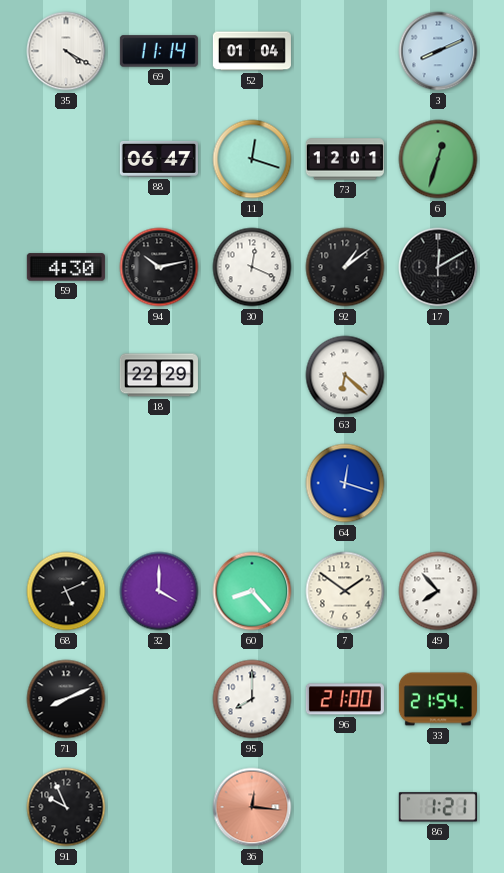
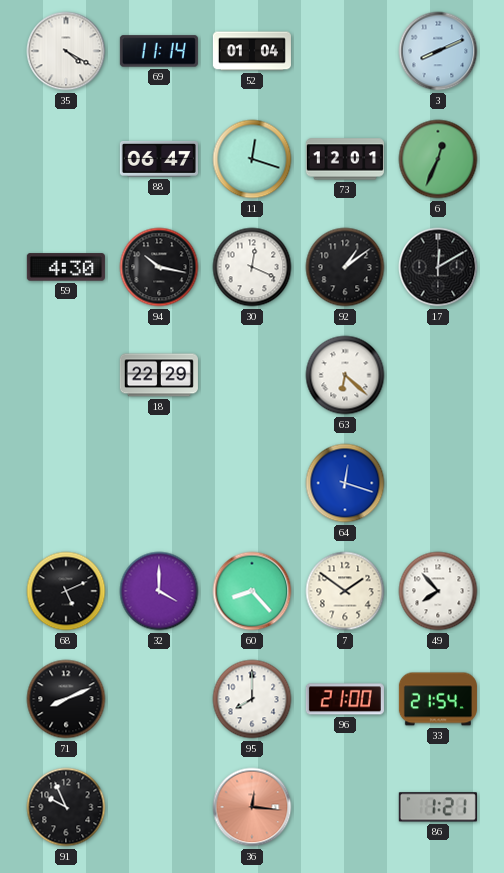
6: 12:33 -> 12:34 (438, 159)
94: 10:13 -> 10:17 (159, 267)
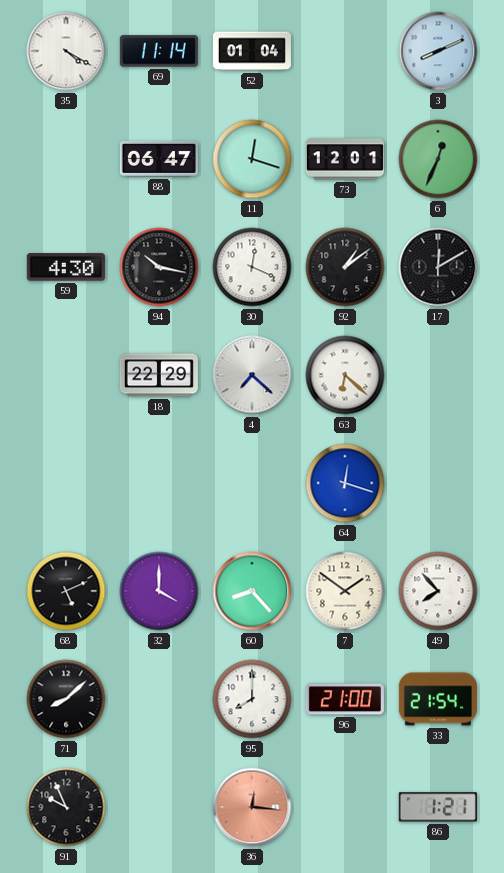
4: none -> 7:22 (252, 375)
71: 8:11 -> 8:08 (66, 699)
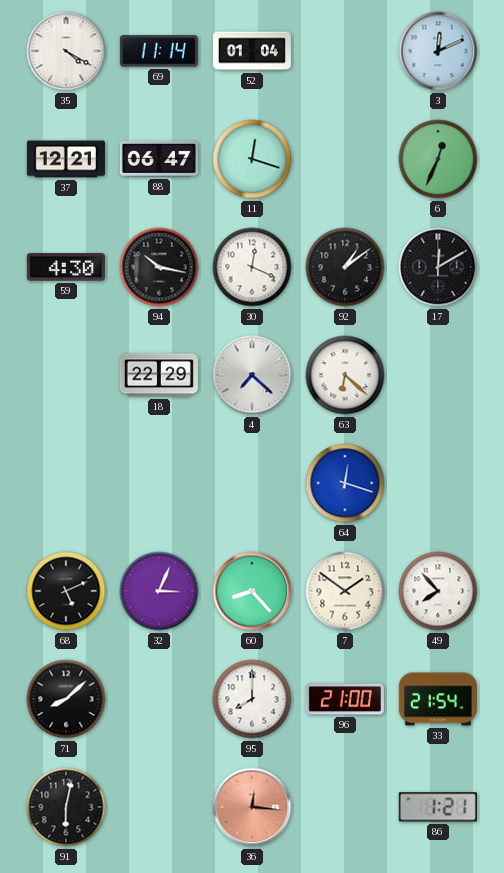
3: 8:11 -> 12:11 (438, 51)
37: none -> 12:21 (66, 159)
73: 12:01 -> none (345, 159)
32: 4:00 -> 3:04 (159, 591)
91: 9:56 -> 6:02 (66, 807)
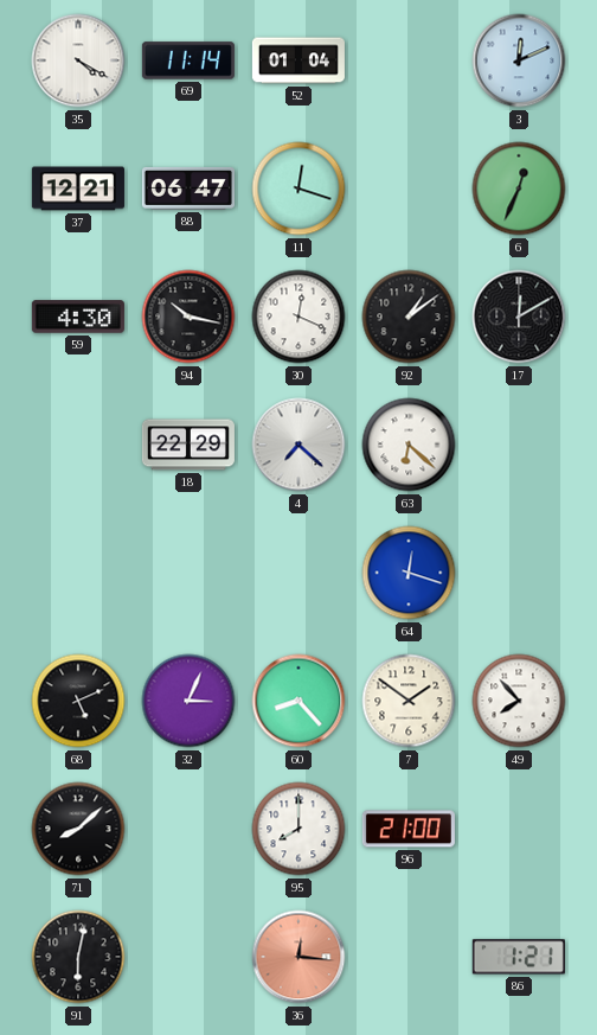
33: 21:54 -> none (438, 699)
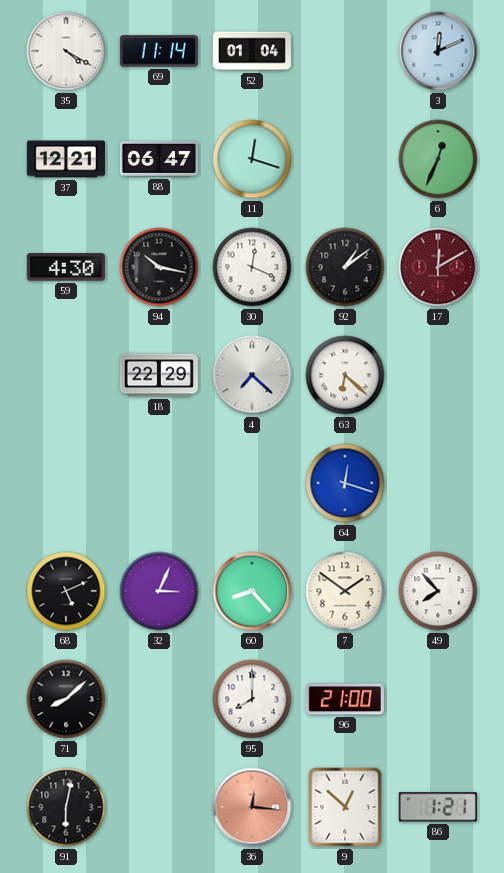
17 dial: black -> burgundy (438, 267)
9: none -> 12:52 (345, 807)
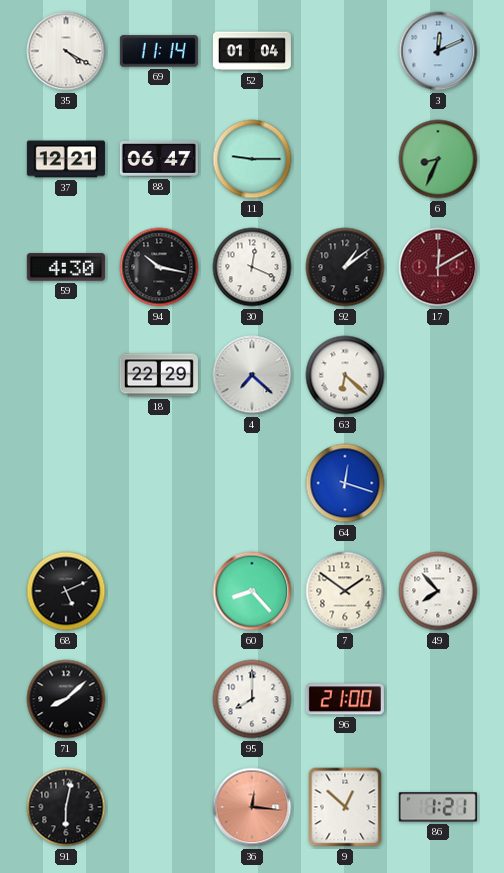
11: 12:18 -> 9:15 (252, 159)
6: 12:34 -> 8:34 (438, 159)
32: 3:04 -> none (159, 591)
